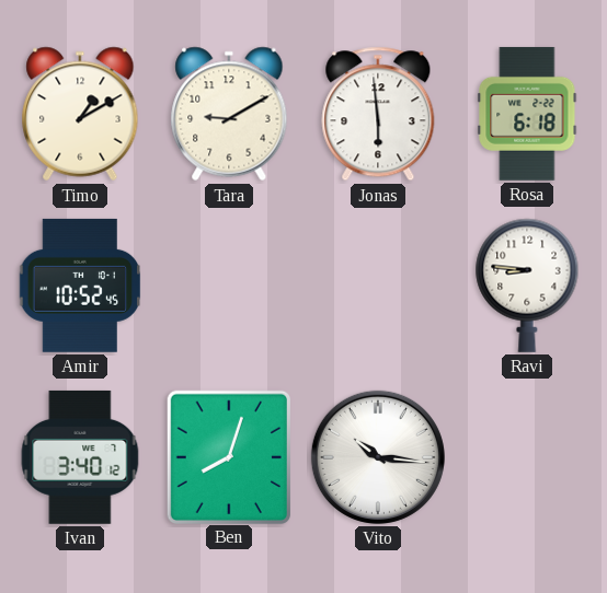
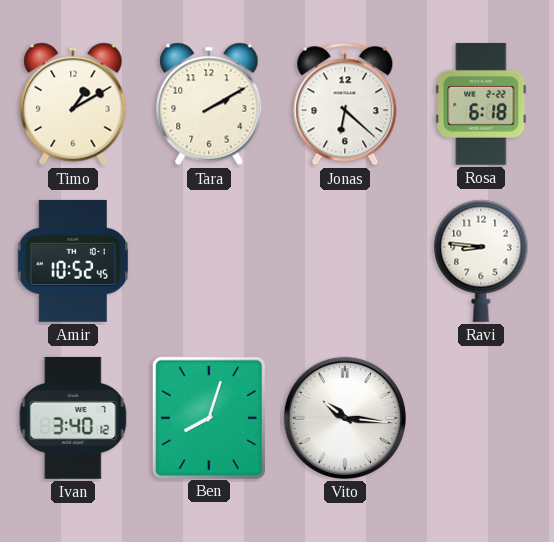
Tara: 9:10 -> 2:10 (209, 104)
Jonas: 5:59 -> 6:22 (345, 104)
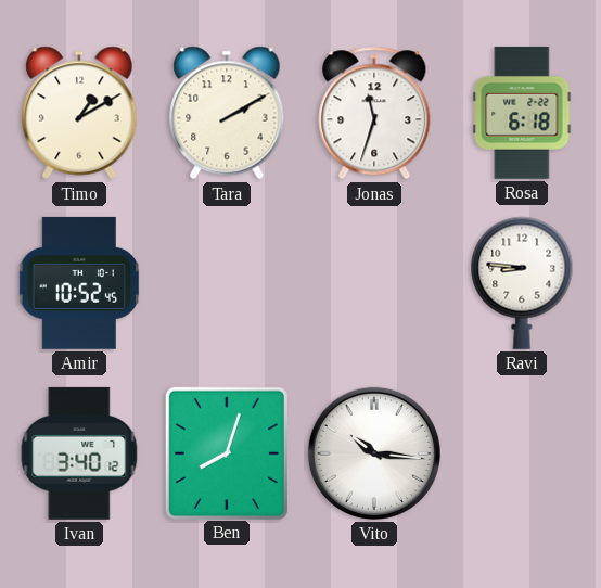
Jonas: 6:22 -> 11:33 (374, 113)
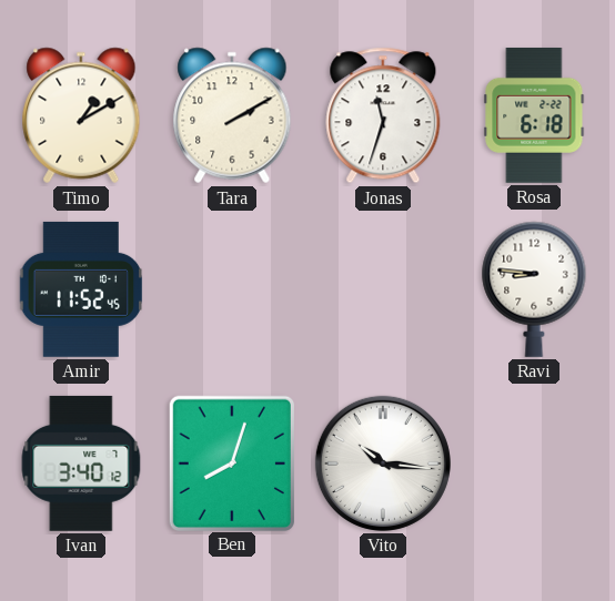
Amir: 10:52 -> 11:52 (81, 289)
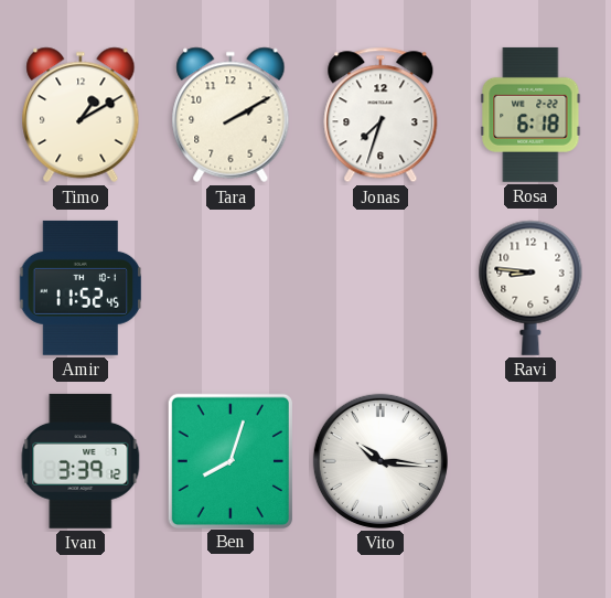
Jonas: 11:33 -> 7:33 (380, 115)
Ivan: 3:40 -> 3:39 (81, 461)
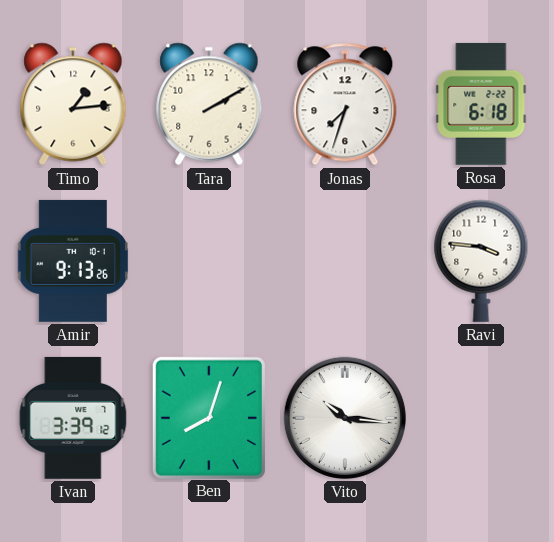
Timo: 1:10 -> 1:14 (73, 104)
Amir: 11:52 -> 9:13 (73, 261)
Ravi: 8:46 -> 3:46 (481, 261)
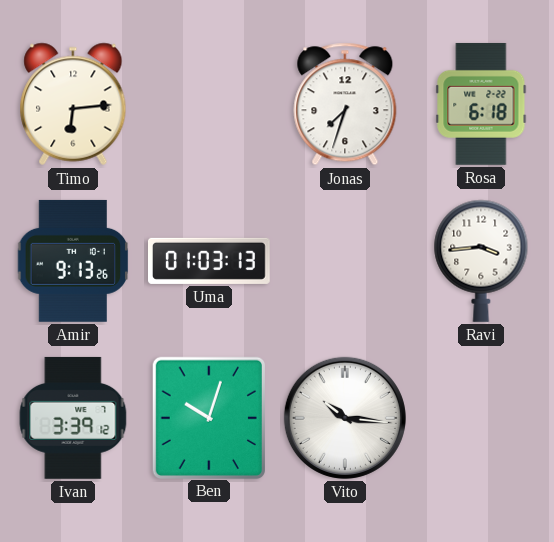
Timo: 1:14 -> 6:14 (73, 104)
Tara: 2:10 -> none (209, 104)
Uma: none -> 01:03 (210, 261)
Ravi: 3:46 -> 3:44 (481, 261)
Ben: 8:03 -> 10:03 (209, 417)
